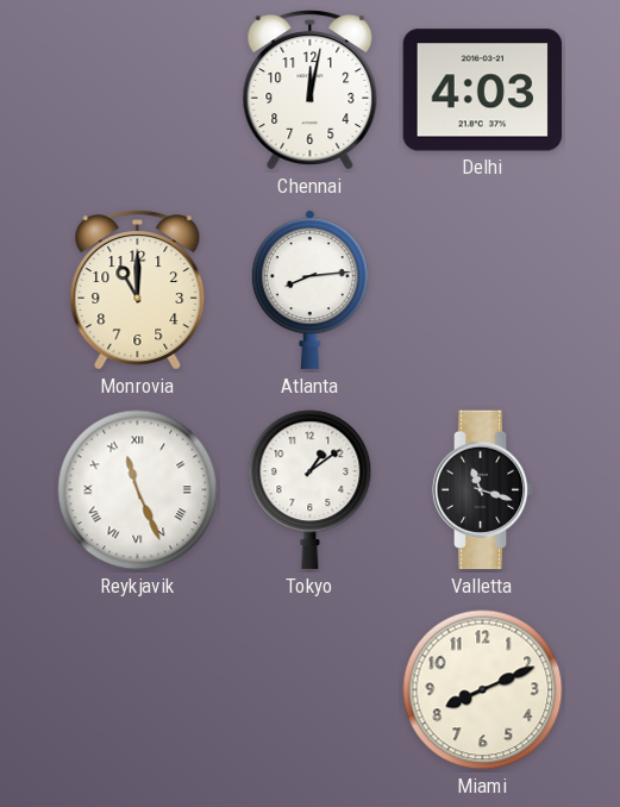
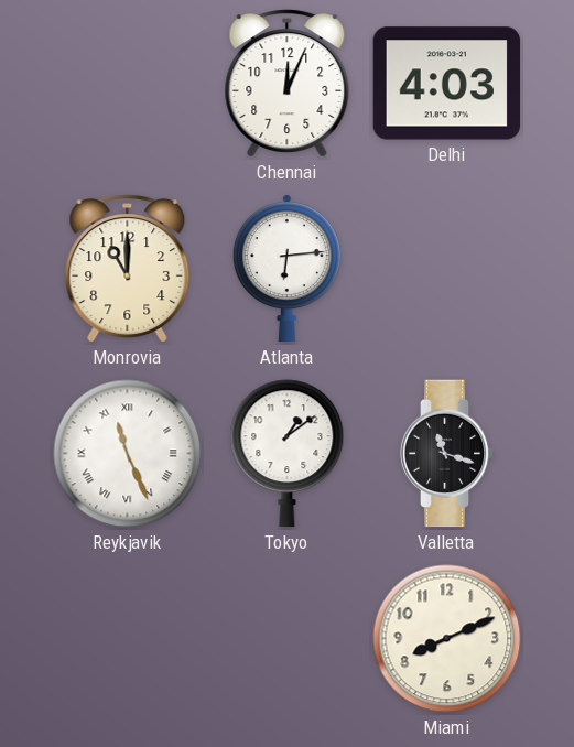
Chennai: 12:02 -> 12:04 (288, 84)
Atlanta: 8:14 -> 6:14 (286, 269)
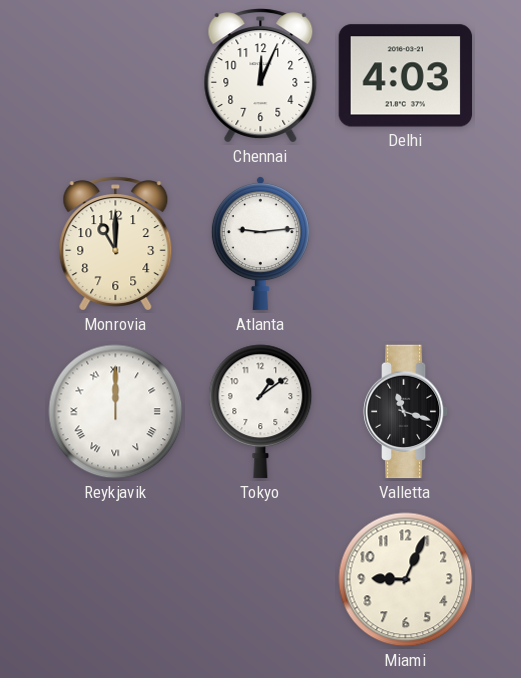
Atlanta: 6:14 -> 9:14 (260, 244)
Reykjavik: 11:26 -> 12:00 (116, 412)
Miami: 8:11 -> 9:04 (406, 580)
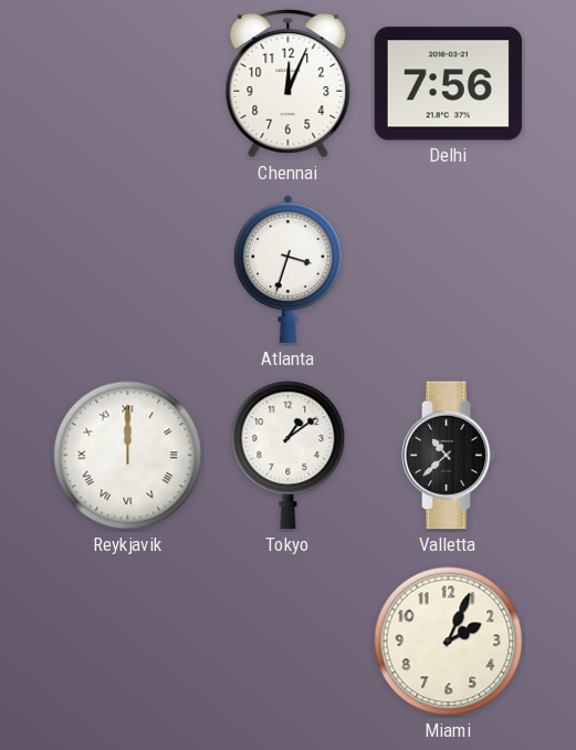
Delhi: 4:03 -> 7:56 (449, 84)
Monrovia: 11:00 -> none (116, 244)
Atlanta: 9:14 -> 3:33 (287, 270)
Valletta: 11:18 -> 10:38 (449, 456)
Miami: 9:04 -> 2:04 (449, 642)
